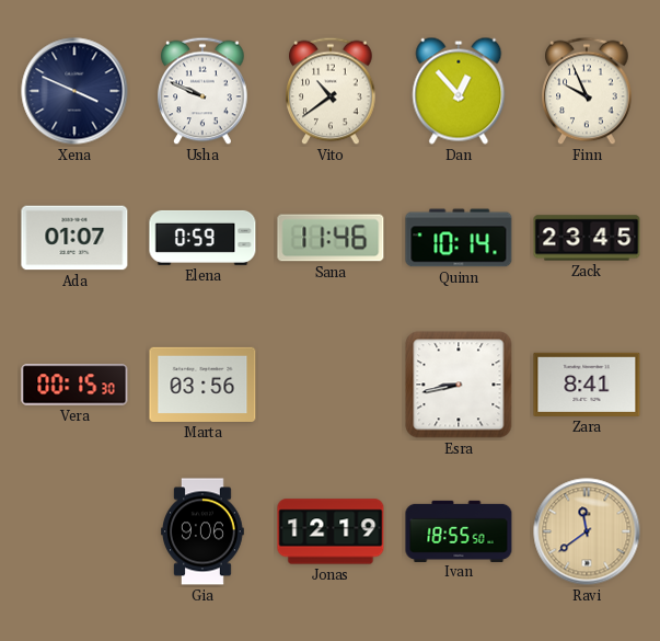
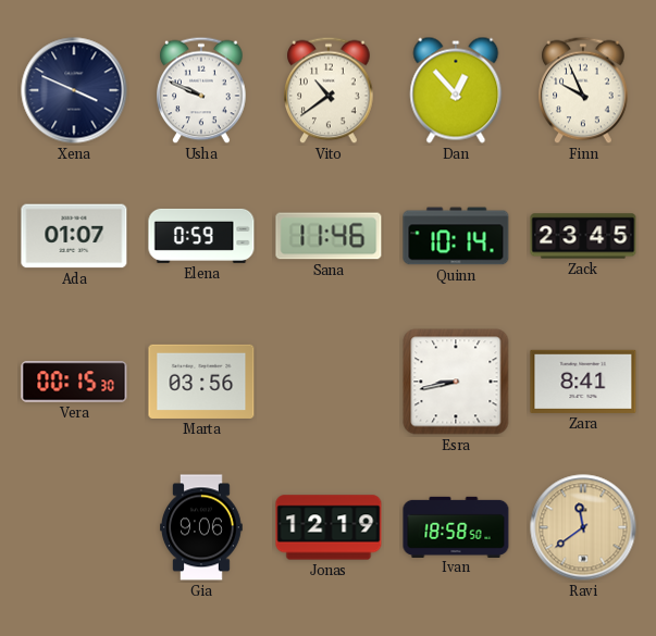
Ivan: 18:55 -> 18:58 (456, 526)
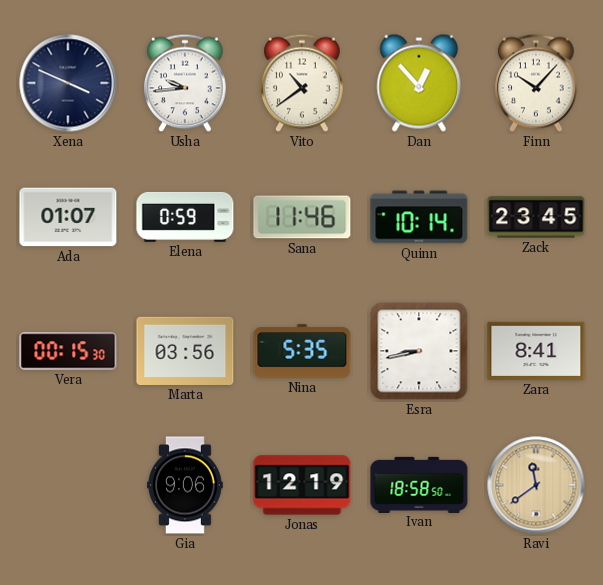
Usha: 9:49 -> 9:44 (185, 83)
Finn: 9:56 -> 10:07 (536, 83)
Nina: none -> 5:35 (302, 351)
